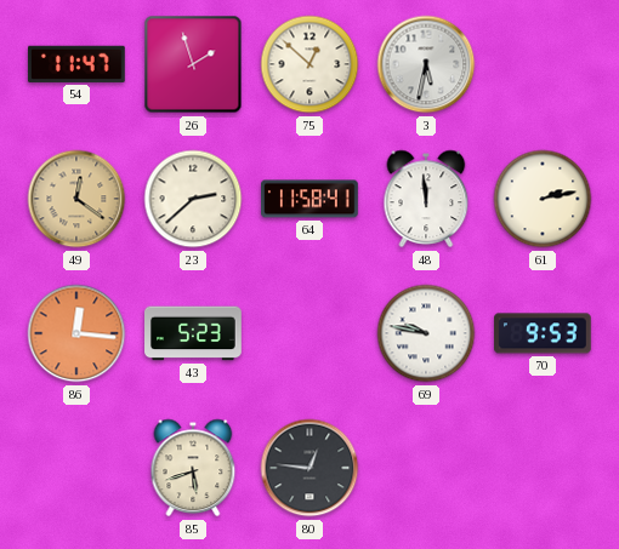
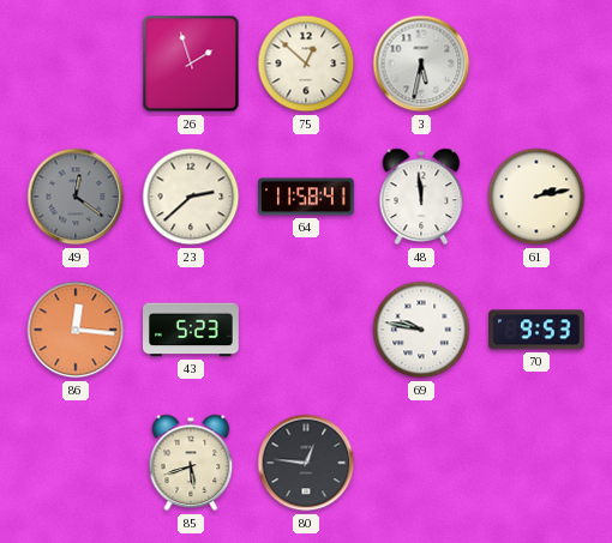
54: 11:47 -> none (76, 64)
49 dial: champagne -> grey (76, 197)
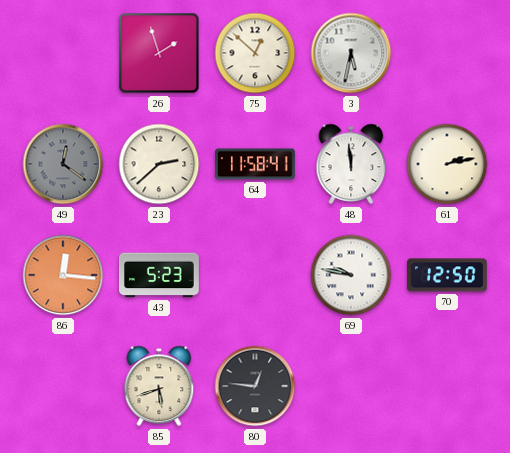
70: 9:53 -> 12:50 (448, 275)
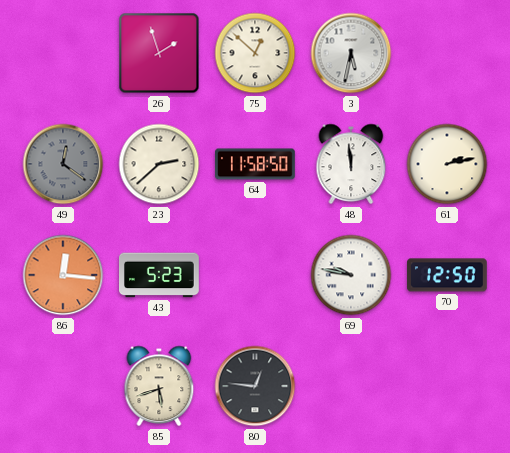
64: 11:58:41 -> 11:58:50 (256, 164)
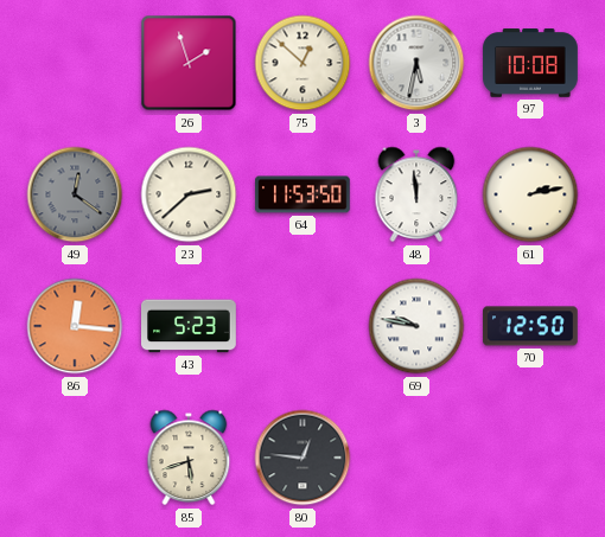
97: none -> 10:08 (530, 63)
64: 11:58 -> 11:53 (304, 194)
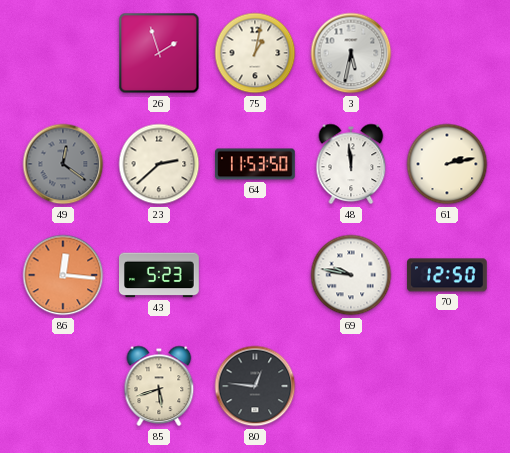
75: 12:52 -> 1:02 (255, 53)
97: 10:08 -> none (530, 63)
